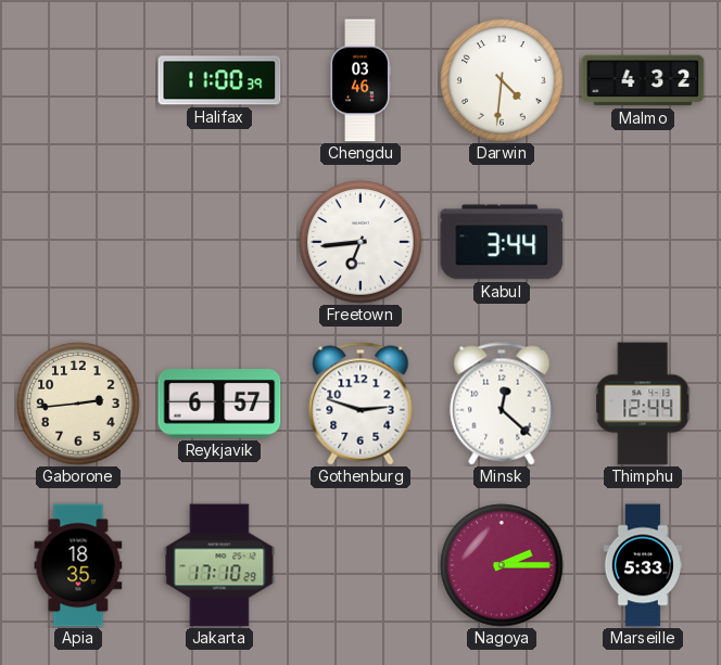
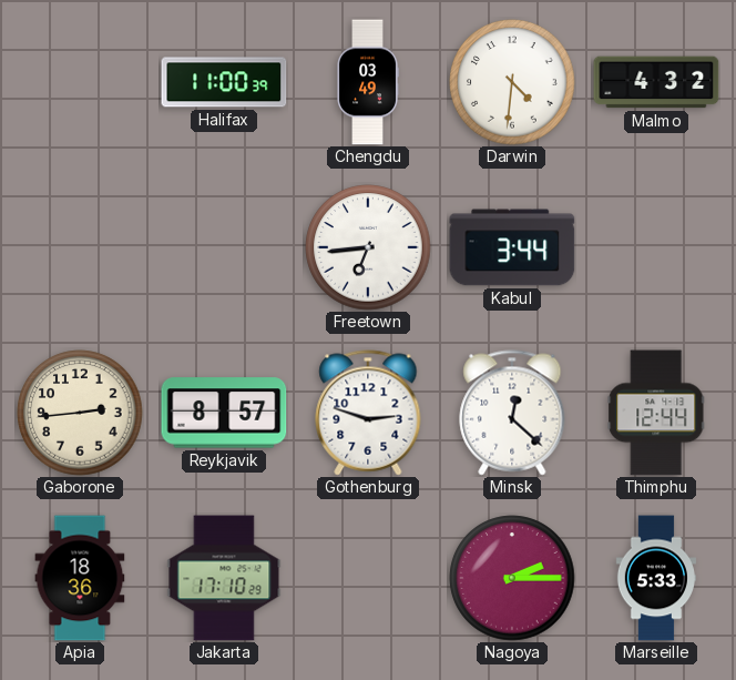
Chengdu: 03:46 -> 03:49 (368, 82)
Reykjavik: 6:57 -> 8:57 (224, 413)
Apia: 18:35 -> 18:36 (80, 578)
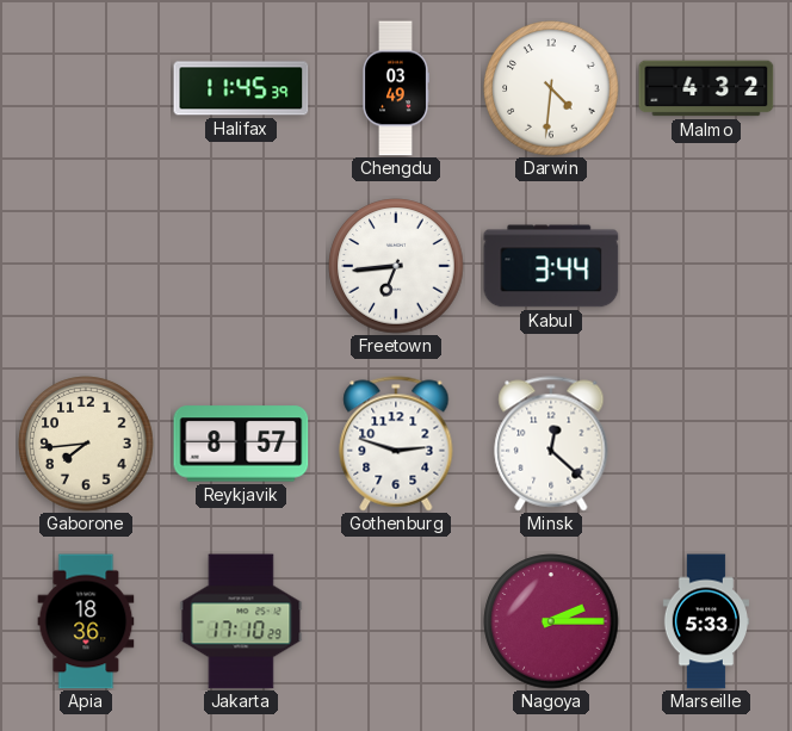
Halifax: 11:00 -> 11:45 (241, 88)
Gaborone: 2:44 -> 7:44 (86, 444)
Thimphu: 12:44 -> none (656, 413)
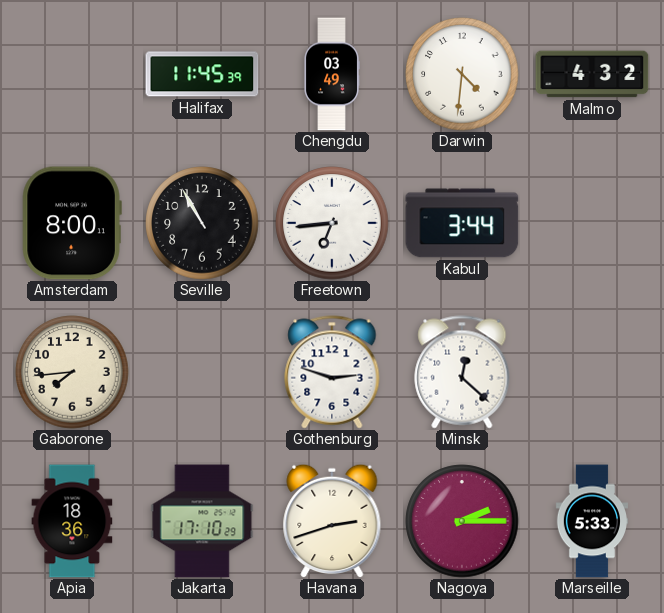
Amsterdam: none -> 8:00 (72, 223)
Seville: none -> 10:55 (202, 223)
Reykjavik: 8:57 -> none (241, 444)
Havana: none -> 2:42 (332, 521)
